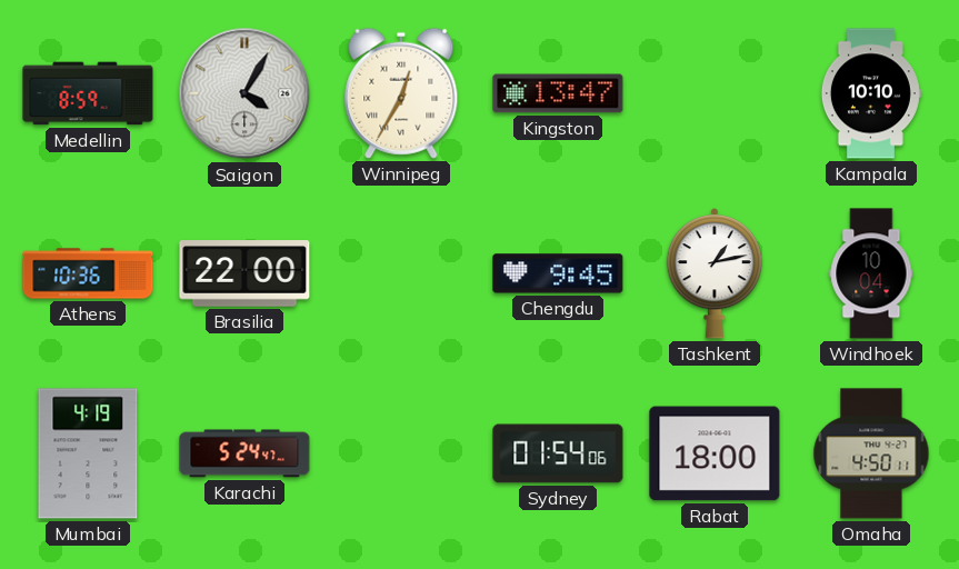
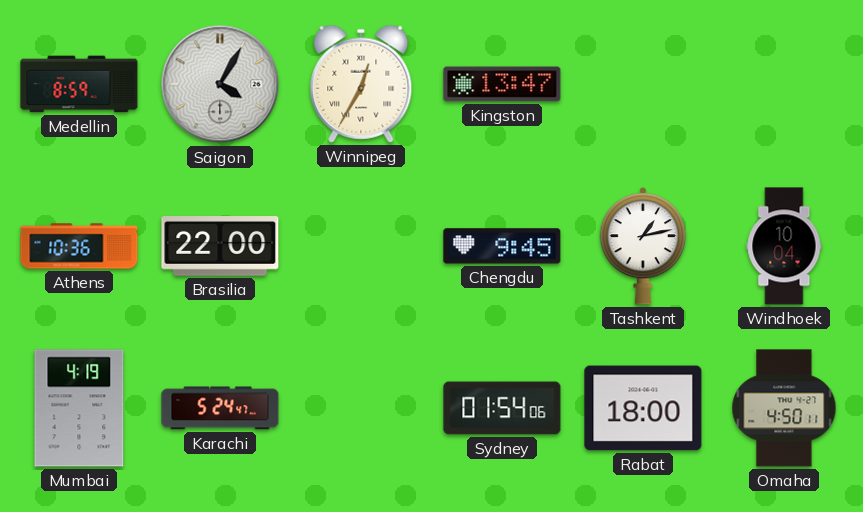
Kampala: 10:10 -> none (871, 93)
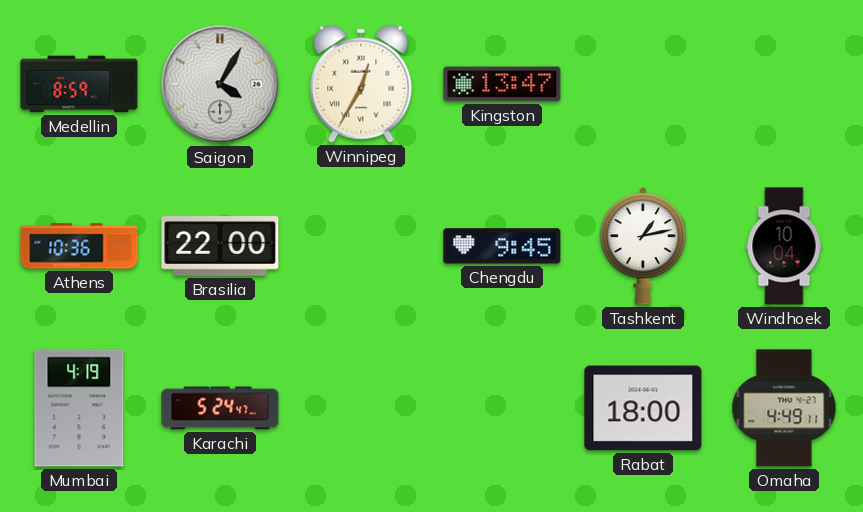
Sydney: 01:54 -> none (502, 408)
Omaha: 4:50 -> 4:49 (784, 408)
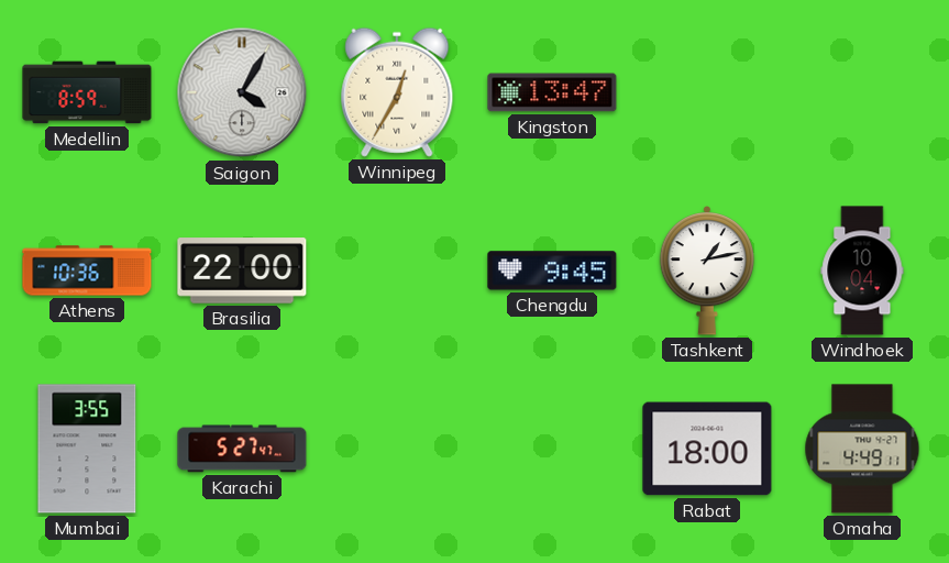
Mumbai: 4:19 -> 3:55 (87, 449)
Karachi: 5:24 -> 5:27 (242, 449)
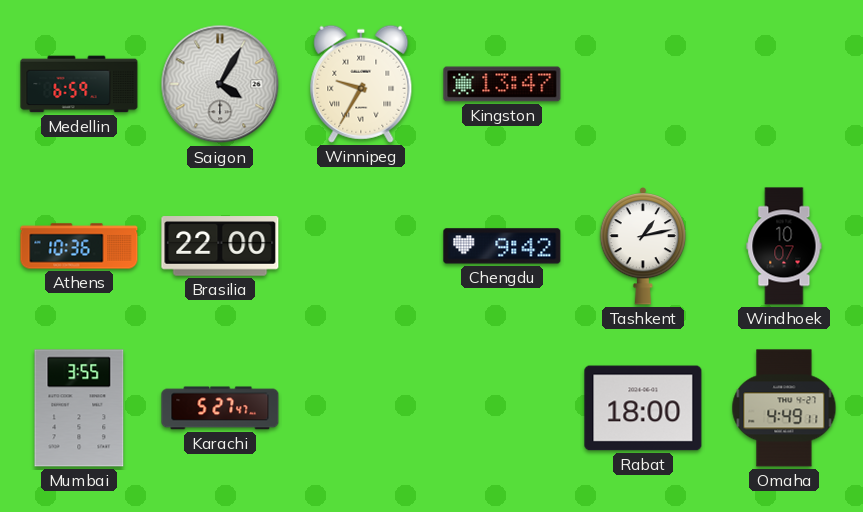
Medellin: 8:59 -> 6:59 (79, 84)
Winnipeg: 12:35 -> 9:35 (361, 84)
Chengdu: 9:45 -> 9:42 (502, 246)
Windhoek: 10:04 -> 10:07 (784, 246)
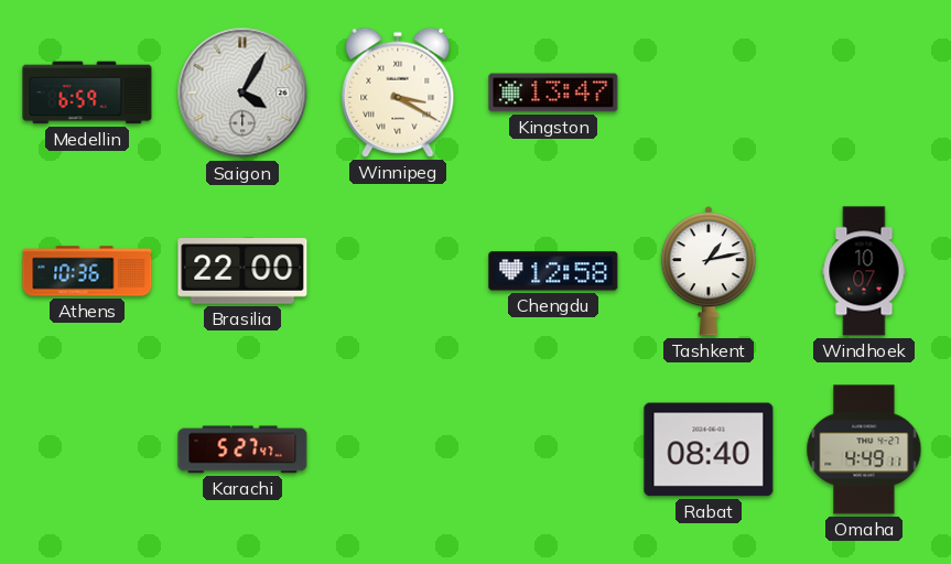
Winnipeg: 9:35 -> 3:20 (398, 93)
Chengdu: 9:42 -> 12:58 (553, 271)
Mumbai: 3:55 -> none (79, 408)
Rabat: 18:00 -> 08:40 (709, 449)
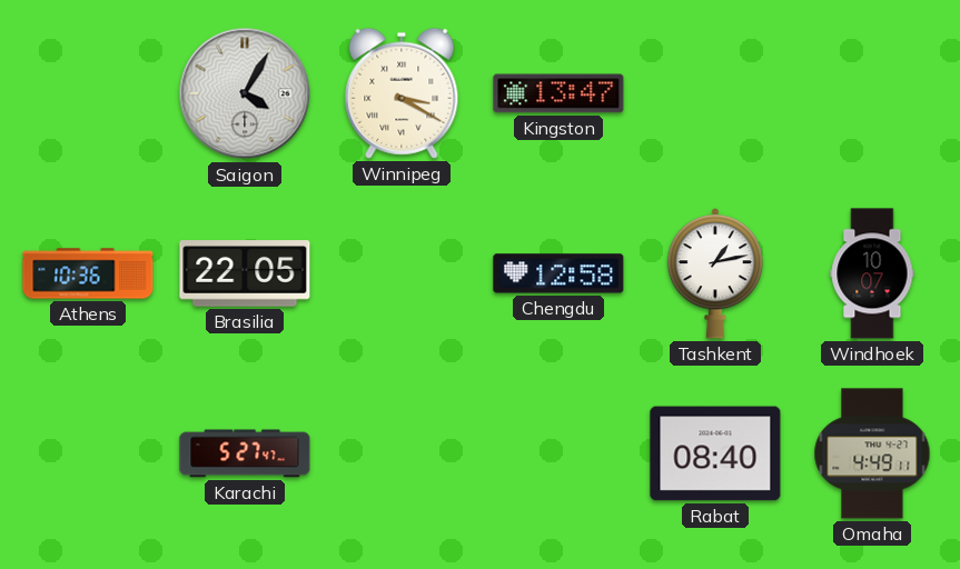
Medellin: 6:59 -> none (87, 93)
Brasilia: 22:00 -> 22:05 (245, 273)
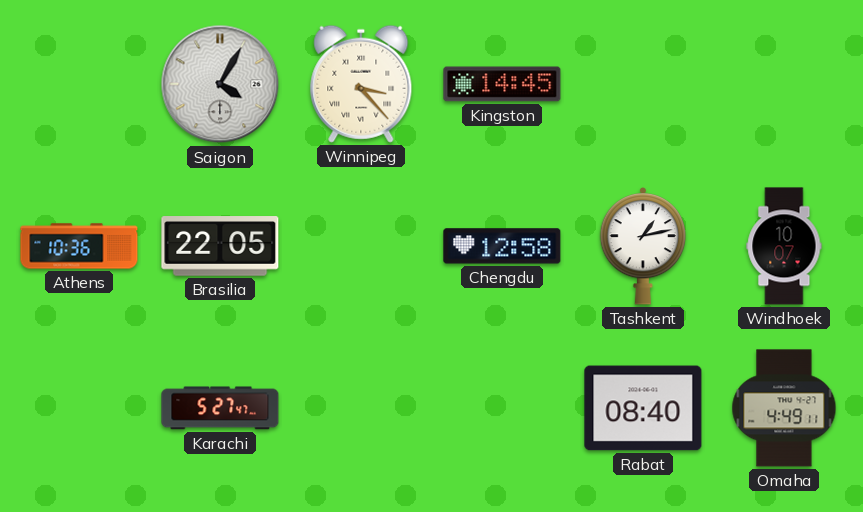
Winnipeg: 3:20 -> 3:23 (361, 84)
Kingston: 13:47 -> 14:45 (502, 84)
